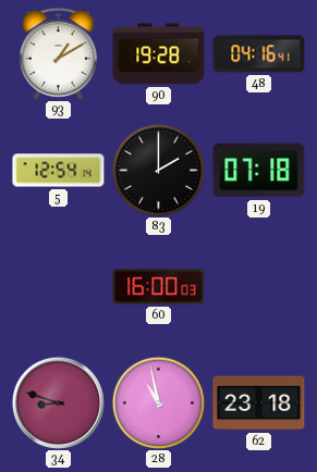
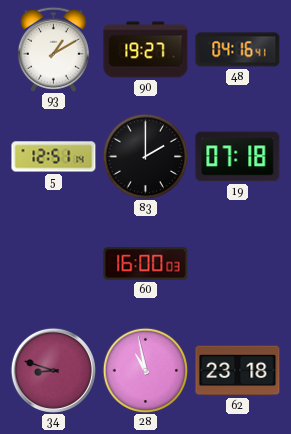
90: 19:28 -> 19:27 (146, 50)
5: 12:54 -> 12:51 (54, 157)
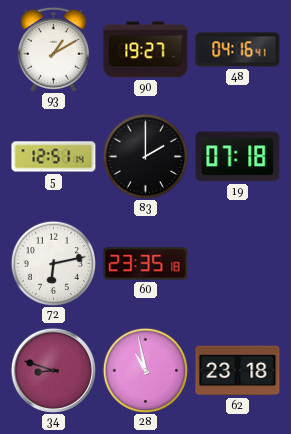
72: none -> 6:13 (53, 263)
60: 16:00 -> 23:35 (146, 264)
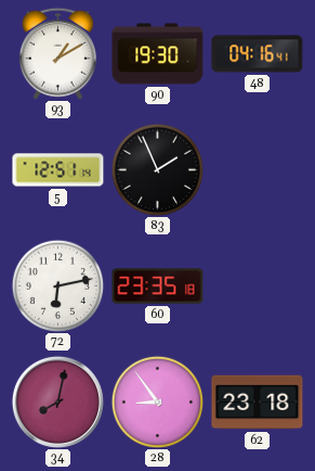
90: 19:27 -> 19:30 (158, 54)
83: 2:00 -> 1:56 (157, 169)
19: 07:18 -> none (238, 157)
34: 8:48 -> 8:02 (57, 402)
28: 10:58 -> 8:54 (157, 402)
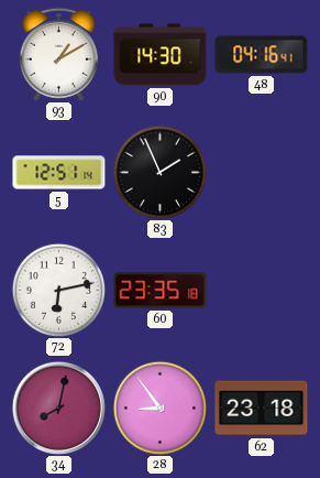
90: 19:30 -> 14:30 (161, 55)
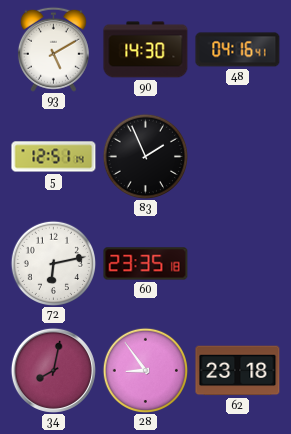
93: 1:10 -> 5:10 (53, 49)
